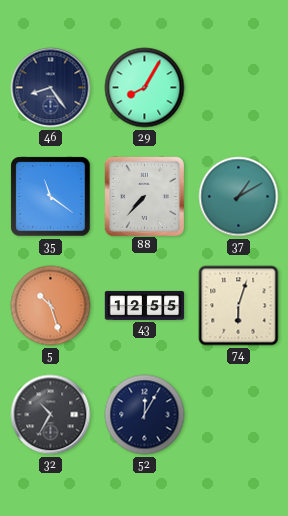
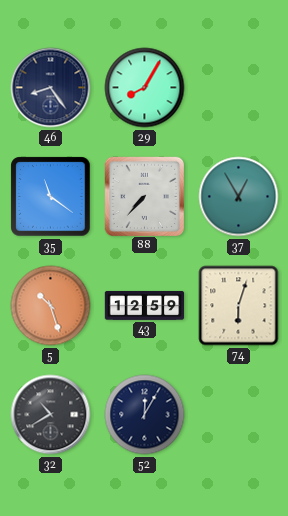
37: 1:10 -> 12:55 (239, 197)
43: 12:55 -> 12:59 (145, 305)
32: 10:35 -> 10:40 (51, 415)
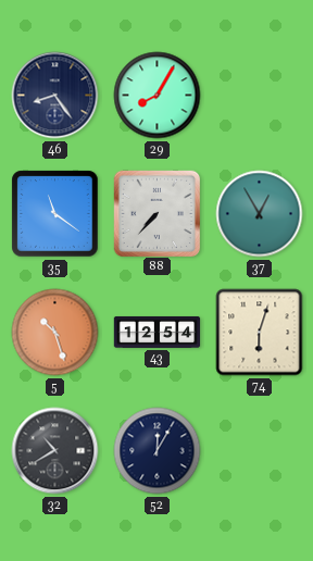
43: 12:59 -> 12:54 (158, 332)
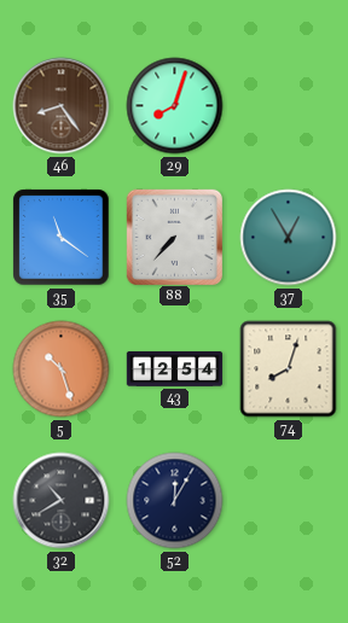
46 dial: navy -> brown (62, 106)
29: 8:05 -> 8:03 (175, 106)
74: 6:03 -> 8:03 (289, 369)
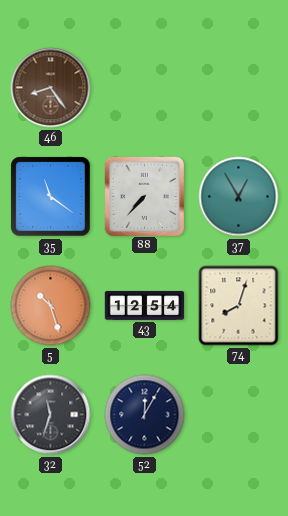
29: 8:03 -> none (175, 106)
32: 10:40 -> 11:33 (51, 415)
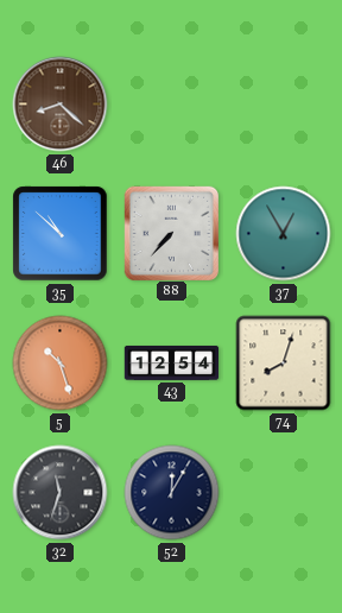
46: 8:24 -> 8:22 (61, 105)
35: 11:21 -> 10:52 (61, 234)
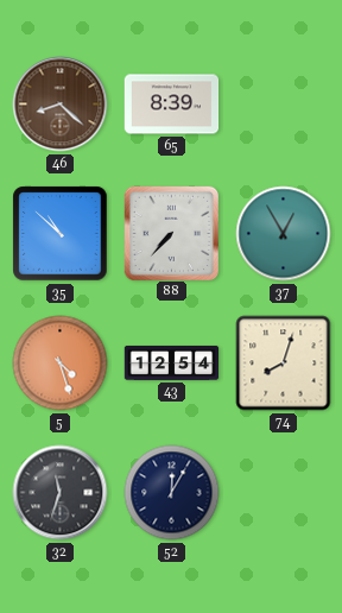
65: none -> 8:39 (172, 105)
5: 10:27 -> 4:27 (61, 364)
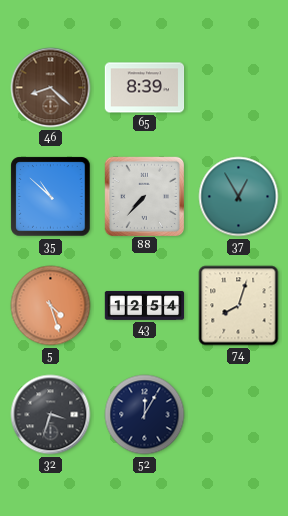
32: 11:33 -> 3:33 (51, 415)
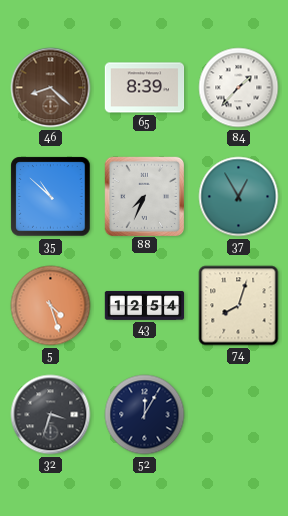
84: none -> 1:37 (239, 88)
88: 7:37 -> 7:34 (144, 196)
